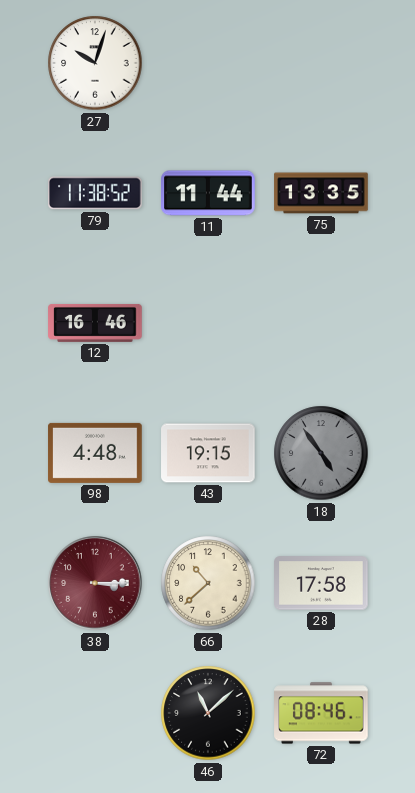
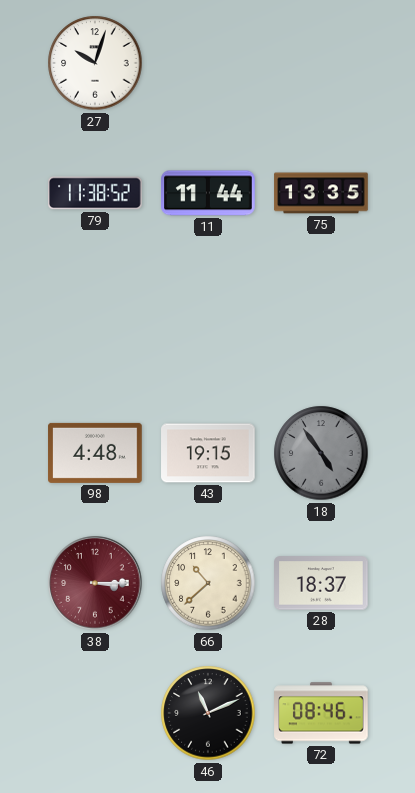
12: 16:46 -> none (95, 323)
28: 17:58 -> 18:37 (321, 583)
46: 11:08 -> 11:11 (208, 713)
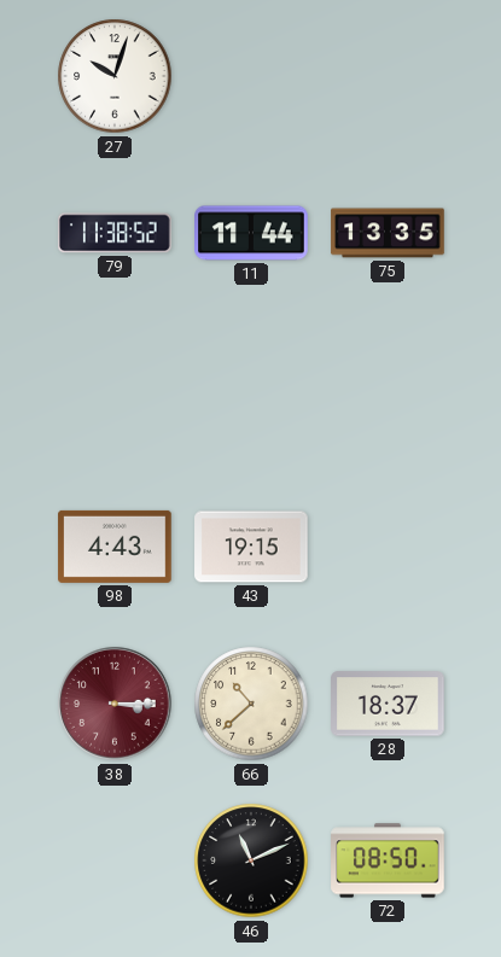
98: 4:48 -> 4:43 (115, 547)
18: 4:54 -> none (321, 453)
72: 08:46 -> 08:50 (388, 860)
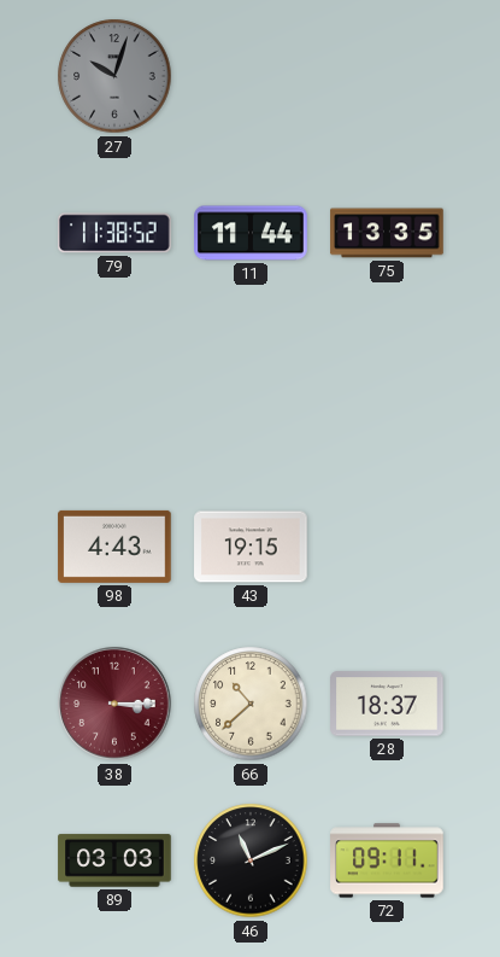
27 dial: white -> grey (114, 76)
89: none -> 03:03 (114, 860)
72: 08:50 -> 09:11 (387, 860)
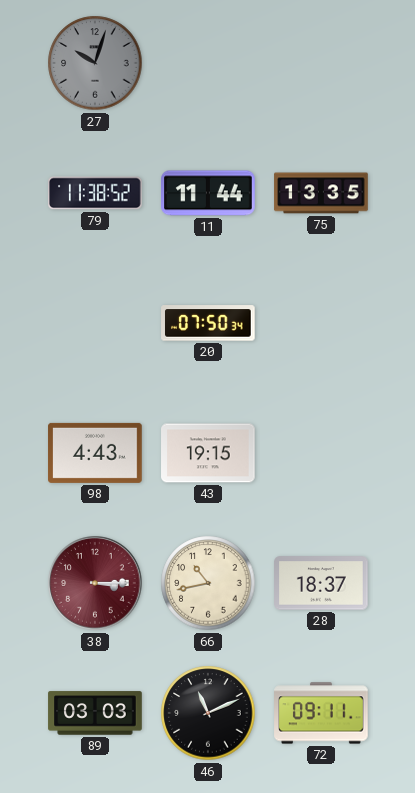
20: none -> 07:50 (208, 323)
66: 10:38 -> 10:43 (208, 583)
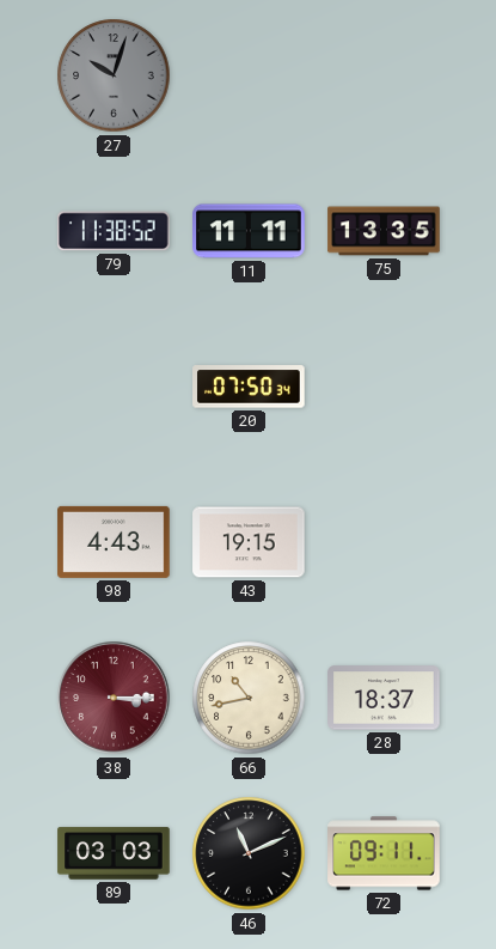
11: 11:44 -> 11:11 (249, 231)
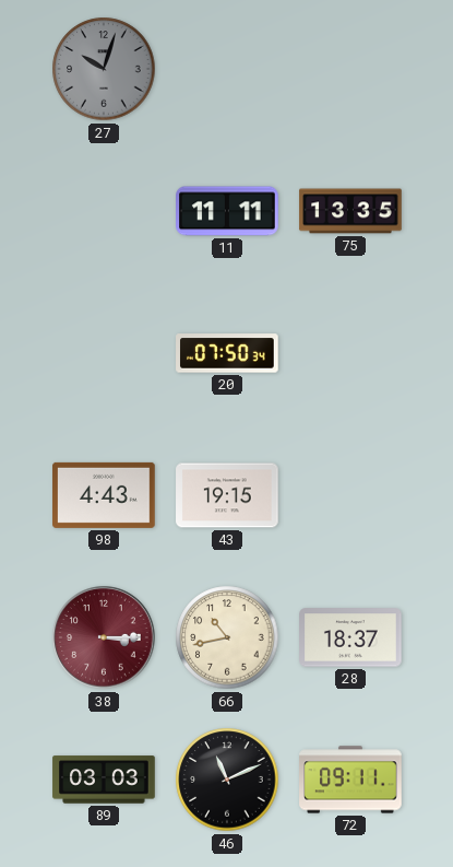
79: 11:38 -> none (114, 231)
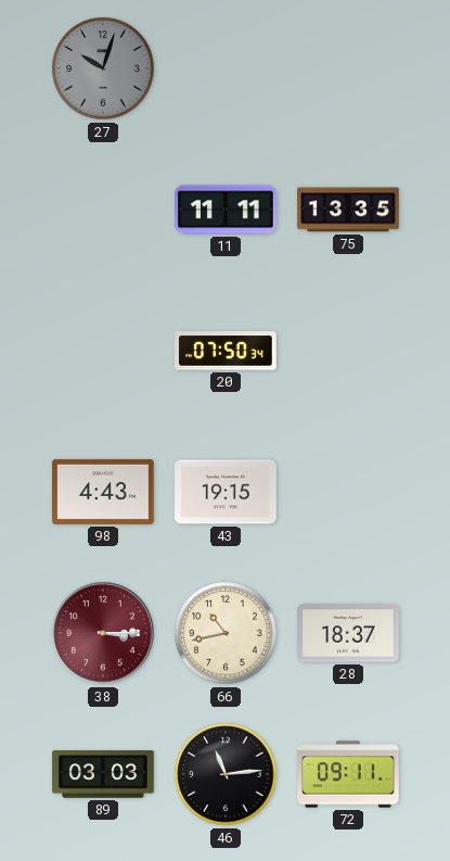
46: 11:11 -> 11:14 (226, 774)
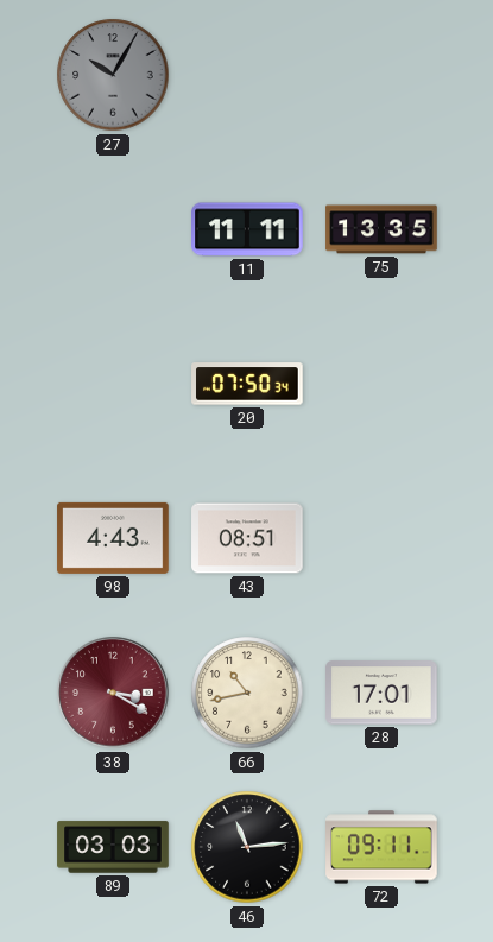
27: 10:03 -> 10:05 (113, 75)
43: 19:15 -> 08:51 (247, 538)
38: 3:15 -> 3:20 (113, 693)
28: 18:37 -> 17:01 (381, 693)
